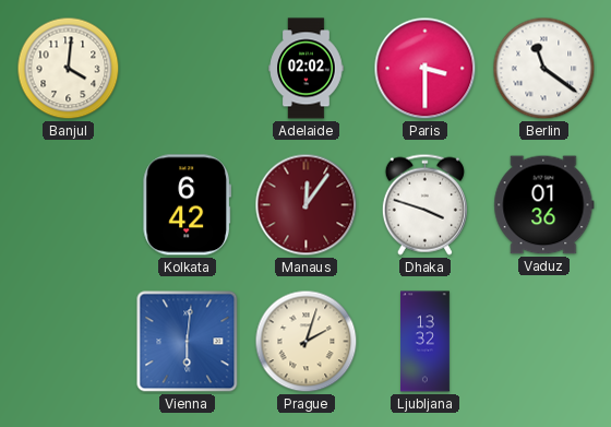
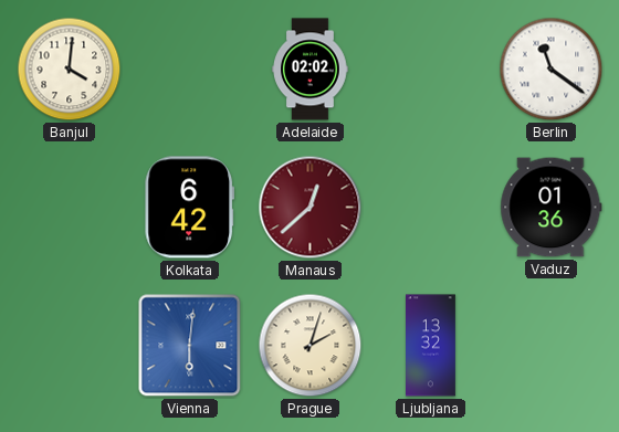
Paris: 3:30 -> none (426, 69)
Manaus: 12:06 -> 12:38 (311, 208)
Dhaka: 3:48 -> none (424, 204)
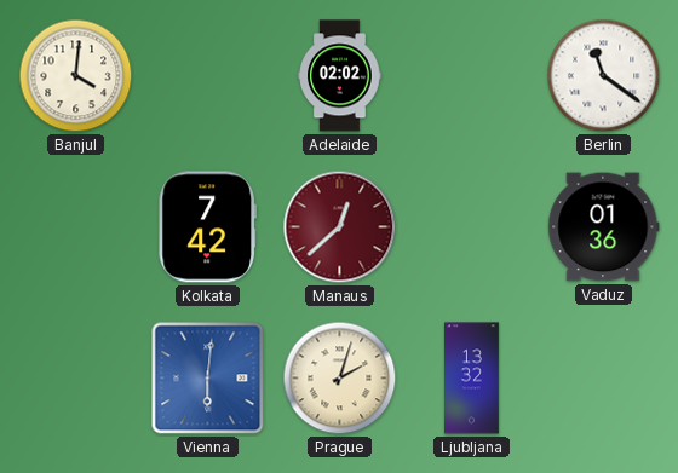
Kolkata: 6:42 -> 7:42 (207, 227)
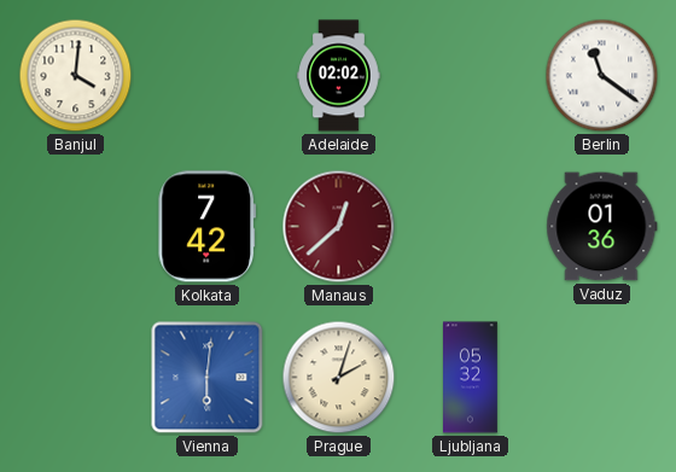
Ljubljana: 13:32 -> 05:32 (471, 378)
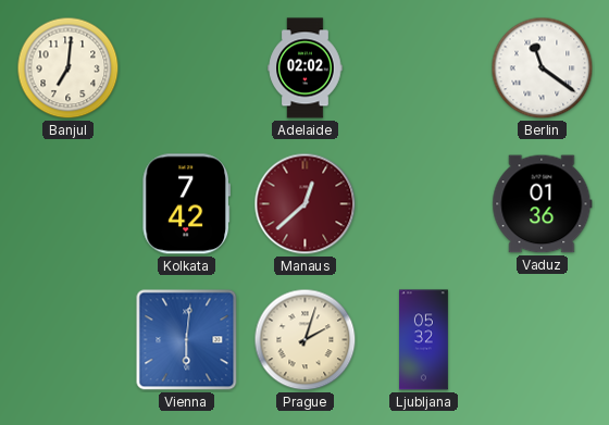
Banjul: 4:01 -> 7:01 (69, 68)
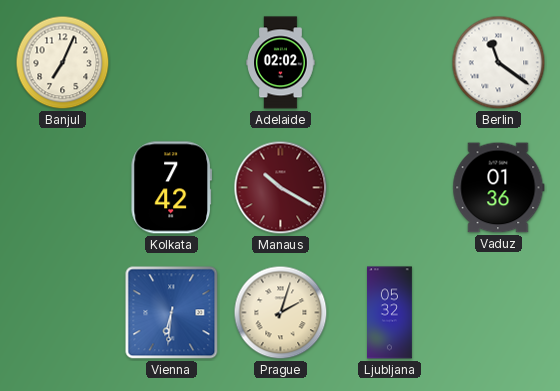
Banjul: 7:01 -> 7:04 (63, 63)
Manaus: 12:38 -> 10:20 (281, 188)
Vienna: 6:01 -> 6:31 (172, 313)
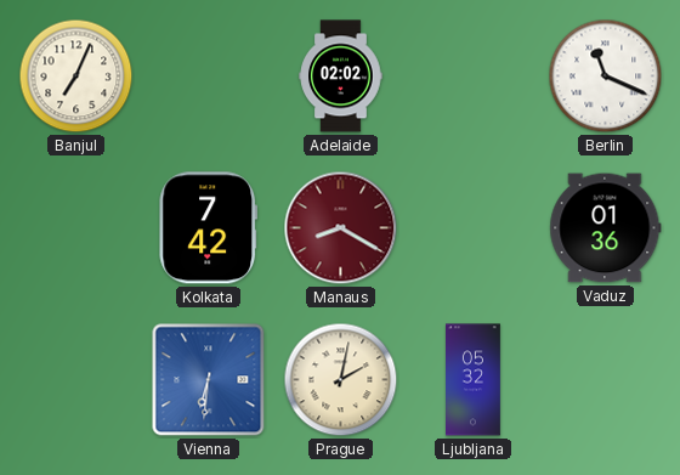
Berlin: 11:21 -> 11:19 (606, 77)
Manaus: 10:20 -> 8:20 (341, 228)
Prague: 2:03 -> 2:02 (341, 380)
